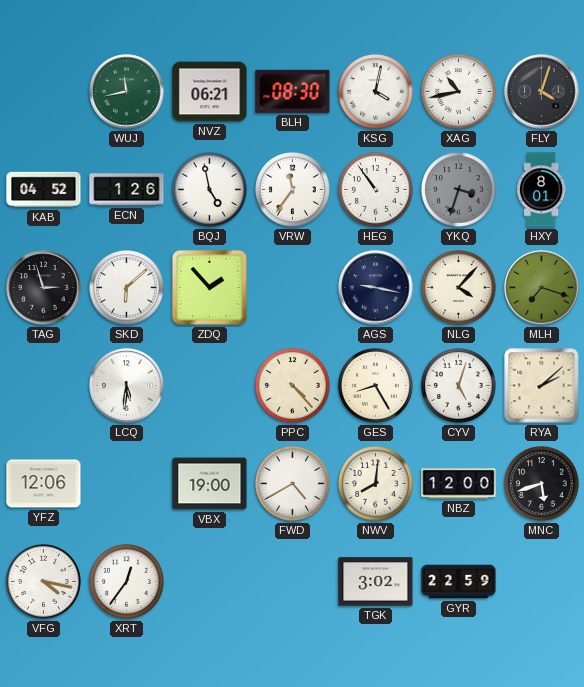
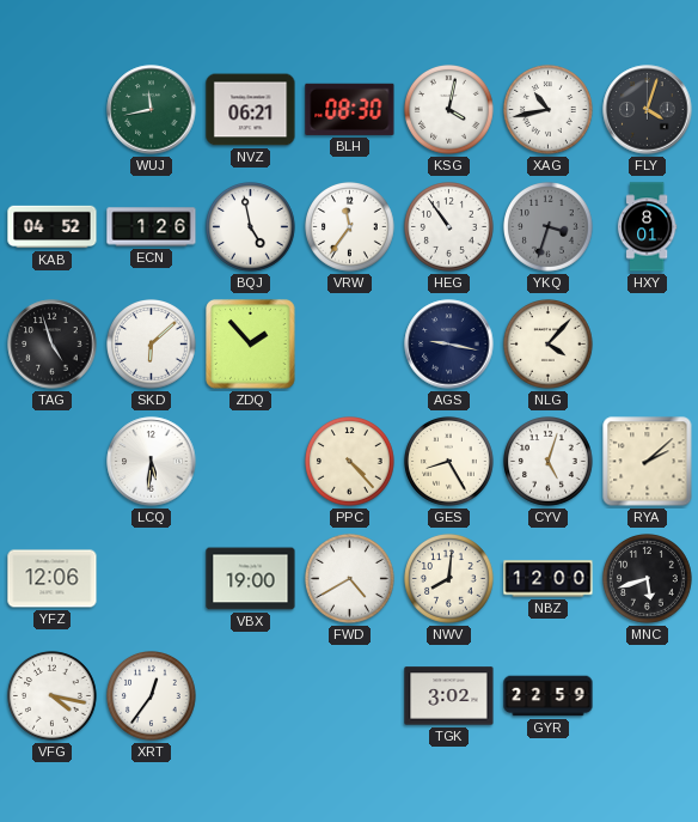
TAG: 2:57 -> 4:57 (53, 345)
MLH: 7:18 -> none (542, 288)
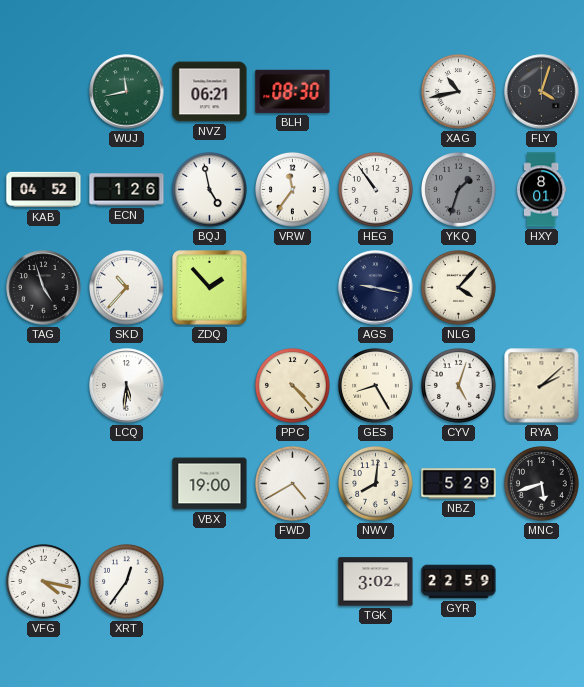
KSG: 4:02 -> none (449, 110)
YKQ: 3:33 -> 1:33 (459, 190)
SKD: 6:08 -> 10:37 (127, 288)
YFZ: 12:06 -> none (53, 579)
NBZ: 12:00 -> 5:29 (459, 484)
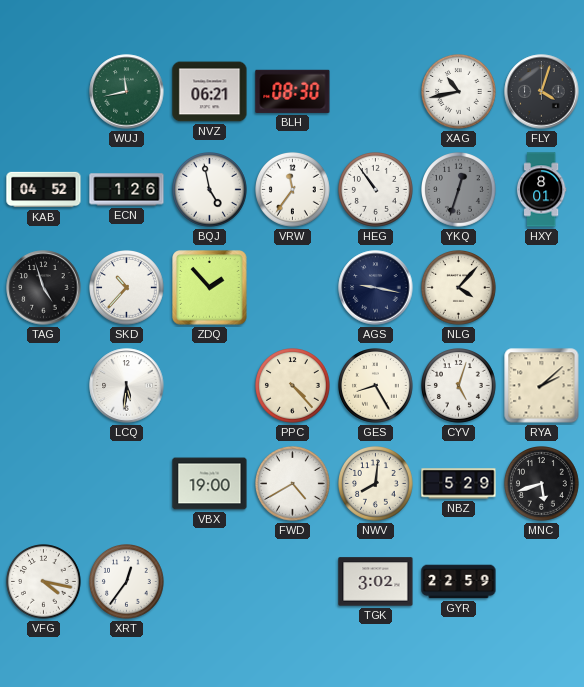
YKQ: 1:33 -> 12:33 (459, 190)
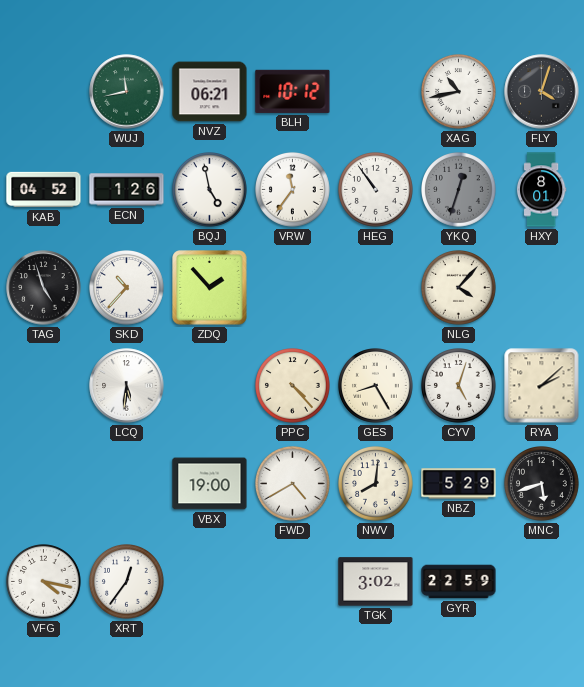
BLH: 08:30 -> 10:12 (293, 91)
AGS: 9:17 -> none (376, 288)
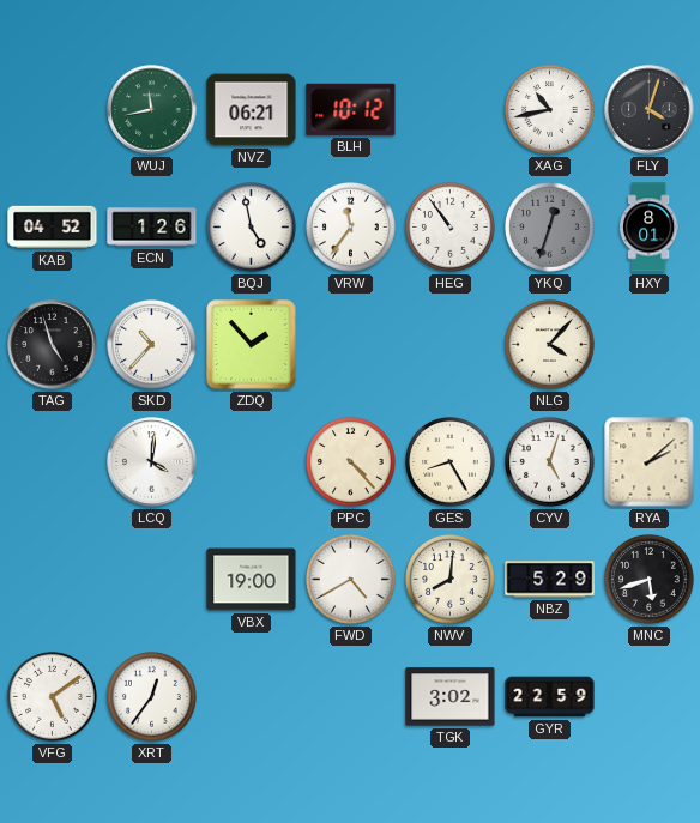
LCQ: 5:31 -> 4:01 (152, 462)
VFG: 4:17 -> 5:09 (53, 697)
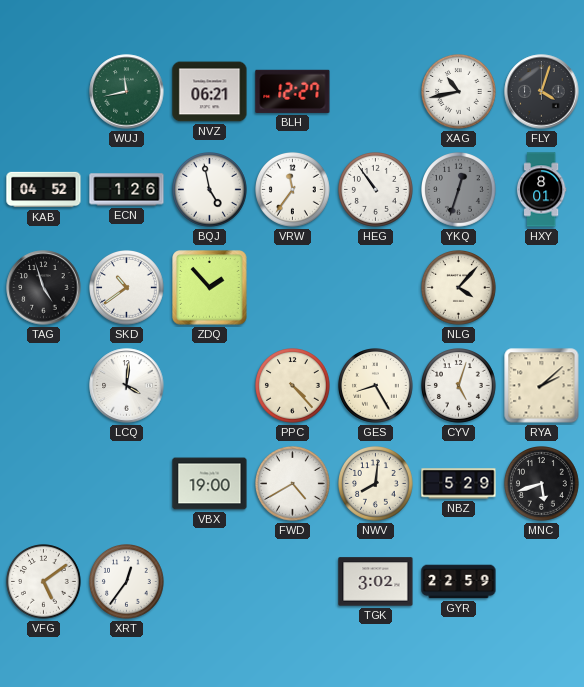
BLH: 10:12 -> 12:27 (293, 91)
SKD: 10:37 -> 10:39 (127, 288)
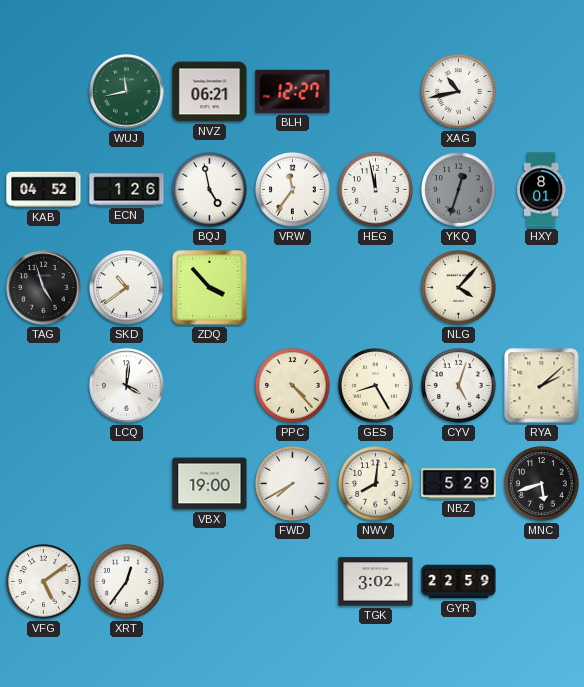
FLY: 4:03 -> none (542, 92)
HEG: 10:54 -> 11:58 (376, 190)
ZDQ: 1:53 -> 3:53 (210, 288)
FWD: 4:40 -> 7:40 (293, 484)
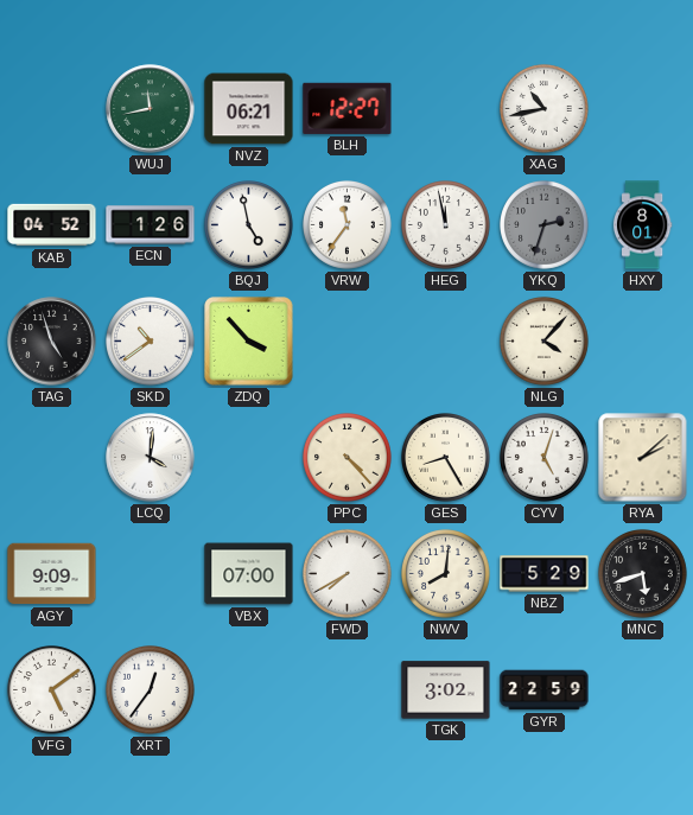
YKQ: 12:33 -> 2:33 (545, 225)
AGY: none -> 9:09 (52, 574)
VBX: 19:00 -> 07:00 (249, 574)
